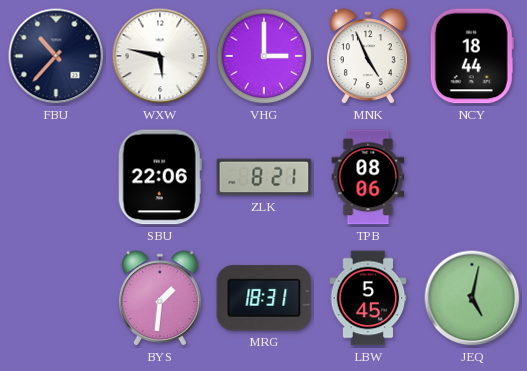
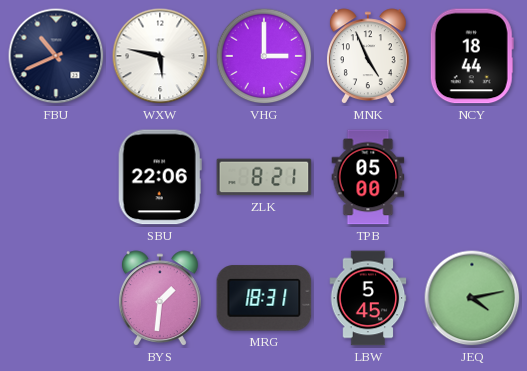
FBU: 10:37 -> 10:41 (56, 56)
TPB: 08:06 -> 05:00 (368, 177)
JEQ: 5:02 -> 4:13 (472, 298)
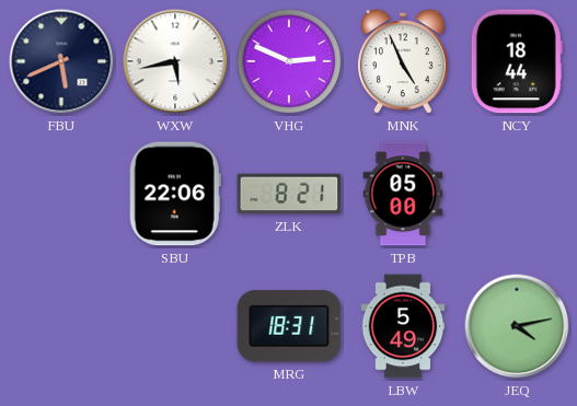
FBU: 10:41 -> 5:41 (61, 61)
WXW: 5:47 -> 5:43 (175, 61)
VHG: 3:00 -> 2:49 (289, 61)
BYS: 1:31 -> none (160, 299)
LBW: 5:45 -> 5:49 (403, 326)
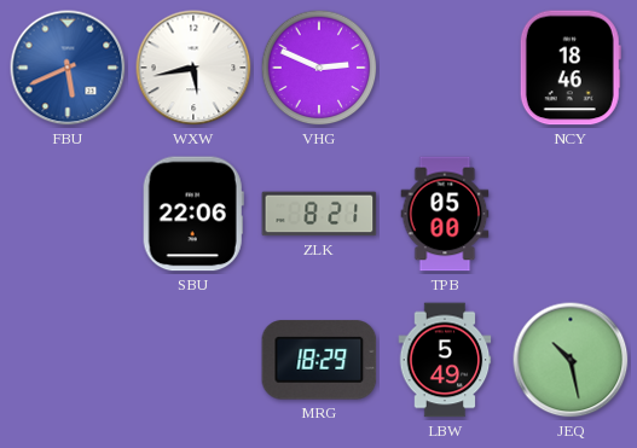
FBU dial: navy -> blue (68, 68)
MNK: 4:56 -> none (403, 62)
NCY: 18:44 -> 18:46 (571, 68)
MRG: 18:31 -> 18:29 (319, 360)
JEQ: 4:13 -> 10:28 (571, 360)
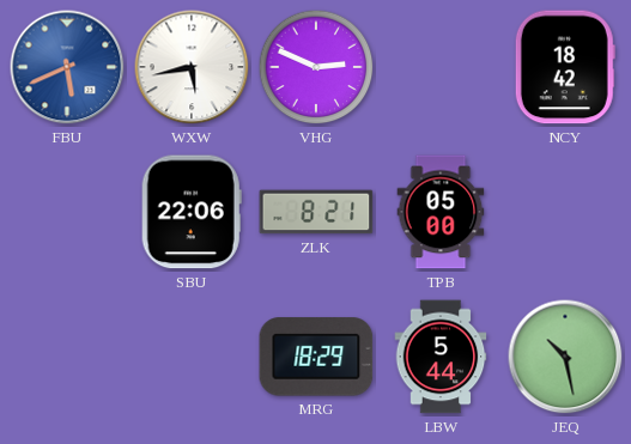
NCY: 18:46 -> 18:42 (565, 67)
LBW: 5:49 -> 5:44 (441, 357)
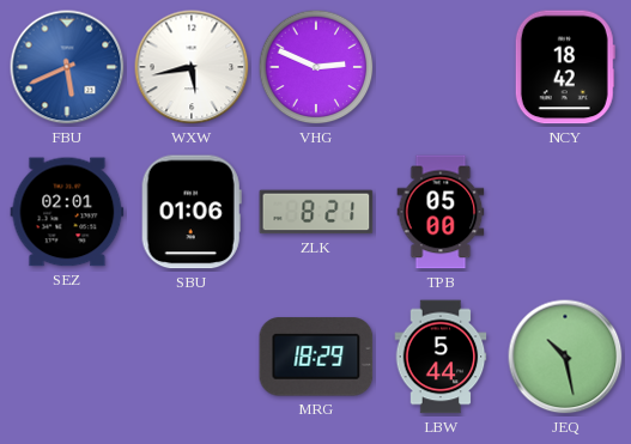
SEZ: none -> 02:01 (67, 212)
SBU: 22:06 -> 01:06 (192, 212)
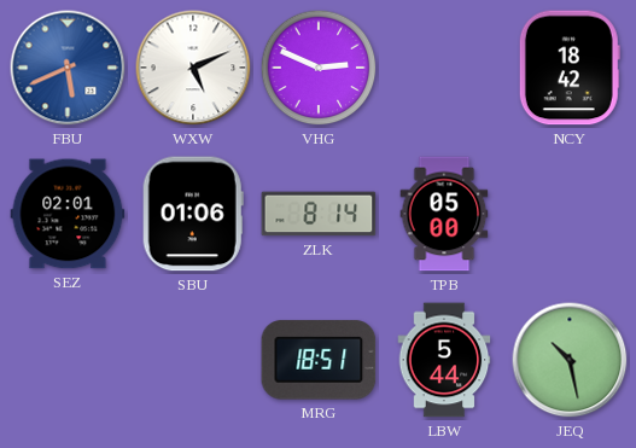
WXW: 5:43 -> 5:11 (193, 68)
ZLK: 8:21 -> 8:14 (319, 214)
MRG: 18:29 -> 18:51 (319, 360)
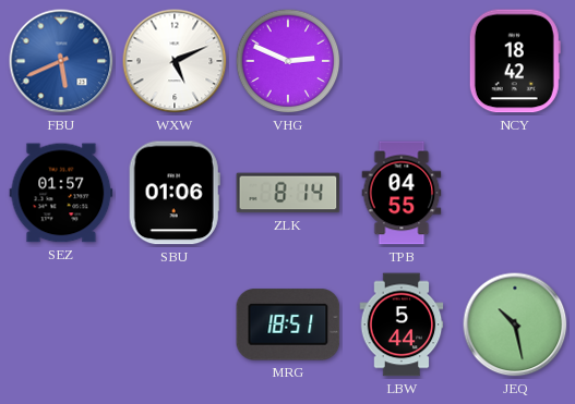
SEZ: 02:01 -> 01:57 (61, 193)
TPB: 05:00 -> 04:55 (402, 193)
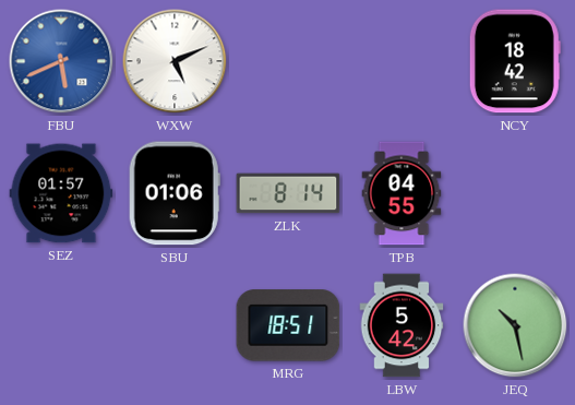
VHG: 2:49 -> none (288, 61)
LBW: 5:44 -> 5:42 (402, 325)
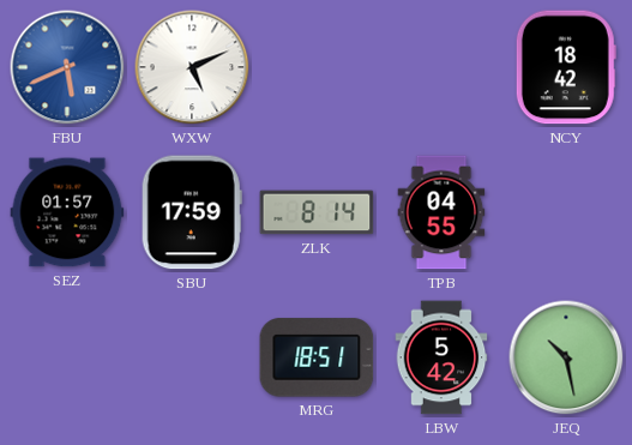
SBU: 01:06 -> 17:59 (192, 212)
